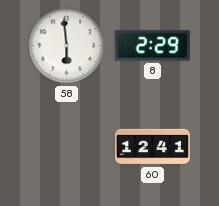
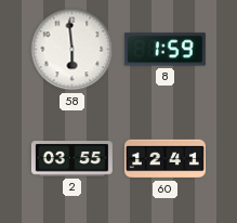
8: 2:29 -> 1:59 (164, 50)
2: none -> 03:55 (71, 159)
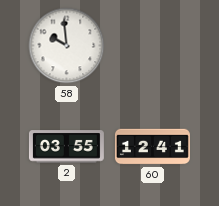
58: 5:59 -> 9:59 (67, 46)
8: 1:59 -> none (164, 50)
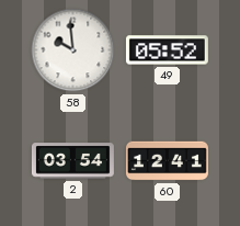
49: none -> 05:52 (167, 50)
2: 03:55 -> 03:54 (72, 161)
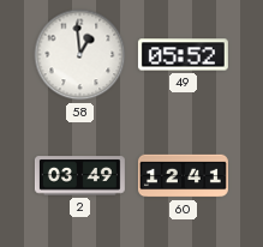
58: 9:59 -> 12:59 (80, 55)
2: 03:54 -> 03:49 (79, 176)
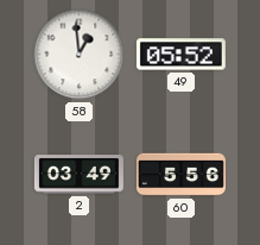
60: 12:41 -> 5:56 (180, 175)
